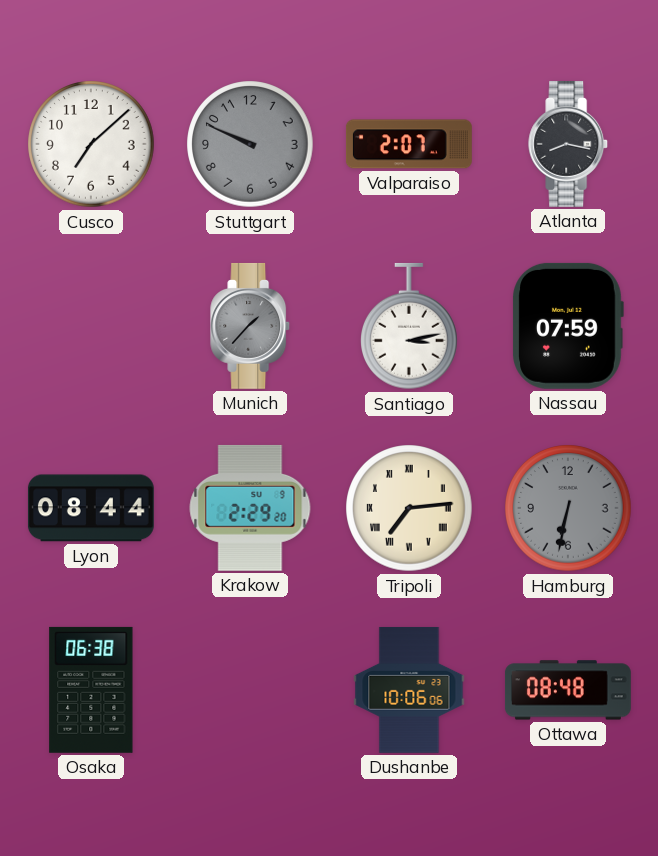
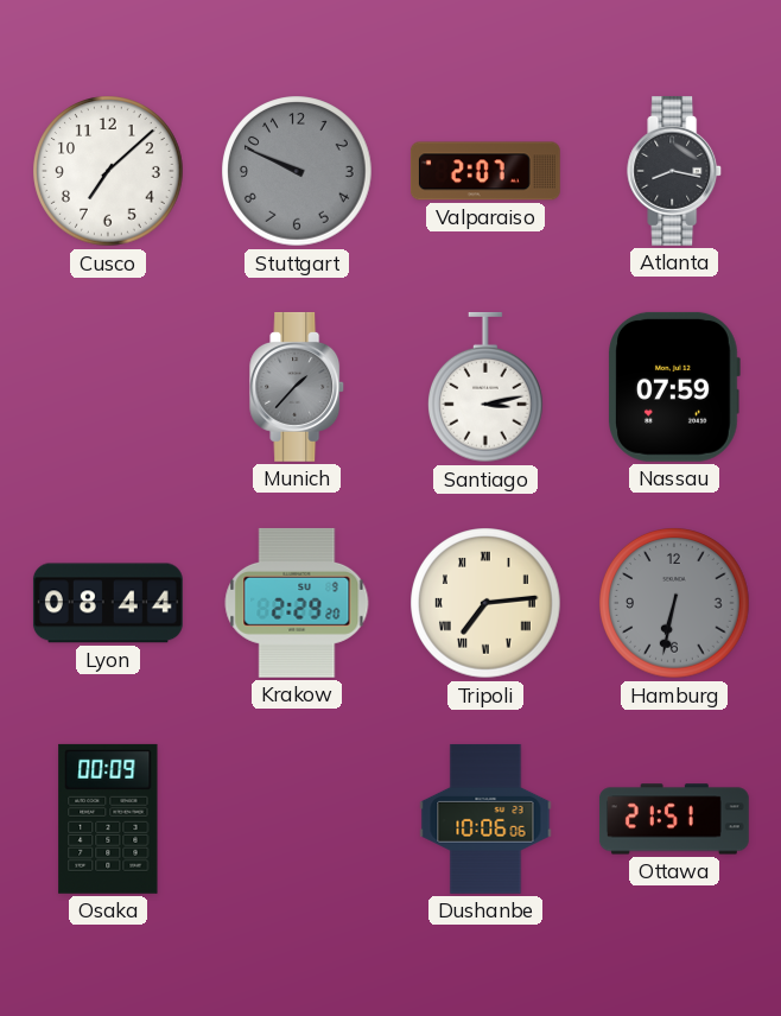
Osaka: 06:38 -> 00:09 (108, 819)
Ottawa: 08:48 -> 21:51 (674, 819)
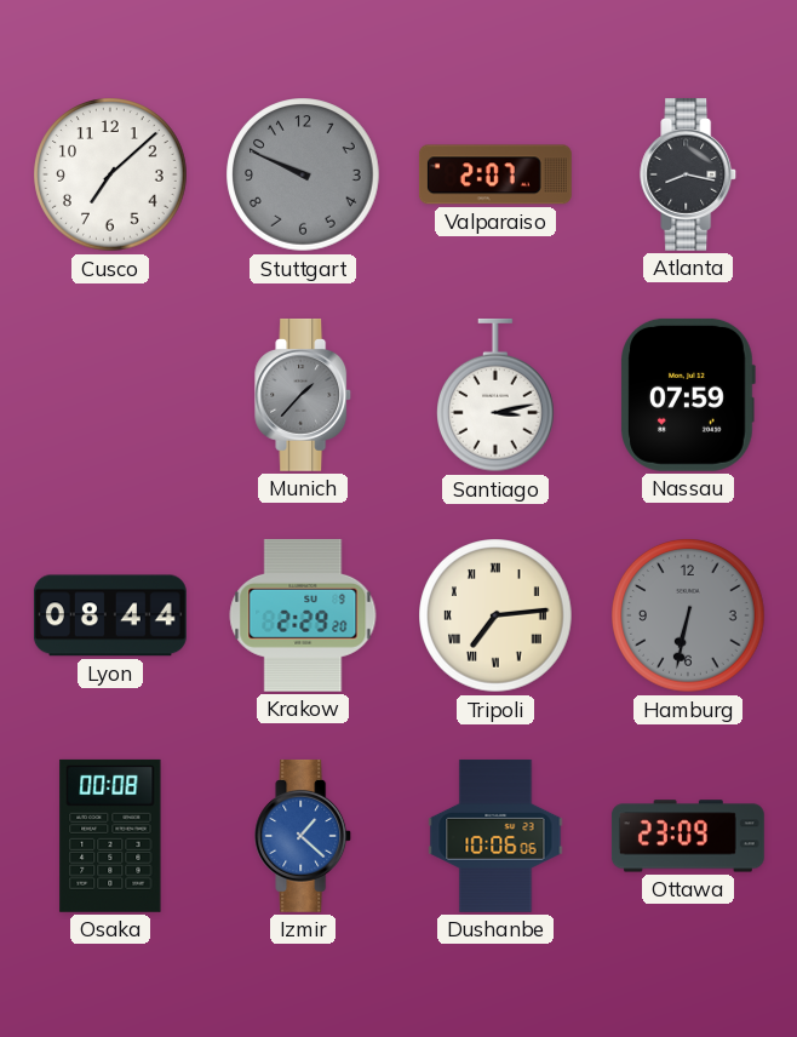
Osaka: 00:09 -> 00:08 (110, 836)
Izmir: none -> 1:22 (304, 836)
Ottawa: 21:51 -> 23:09 (688, 836)
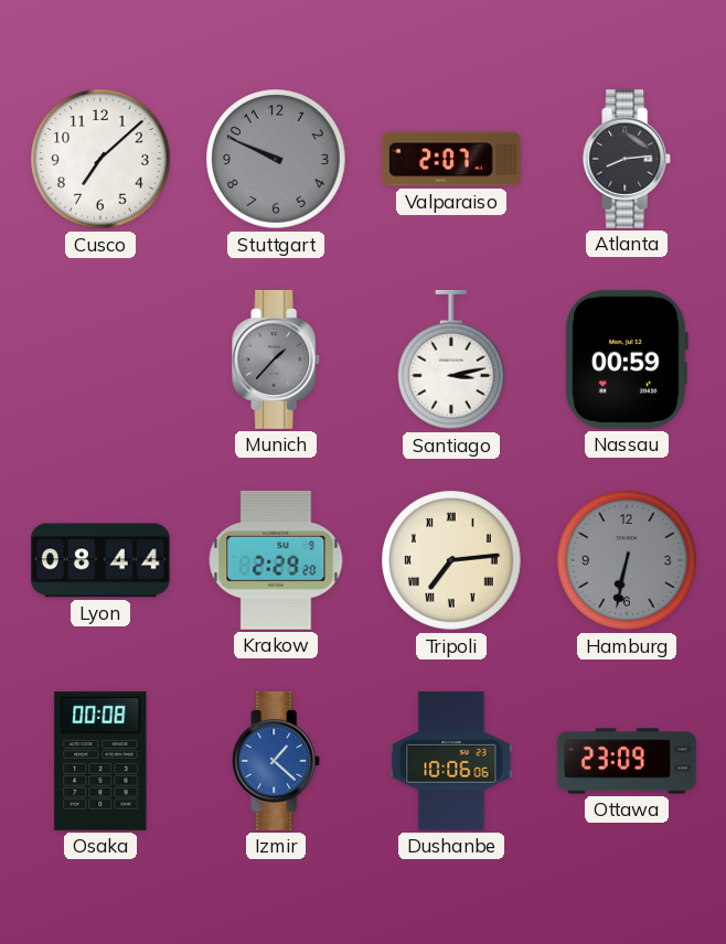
Atlanta: 8:17 -> 8:14 (628, 159)
Nassau: 07:59 -> 00:59 (627, 360)
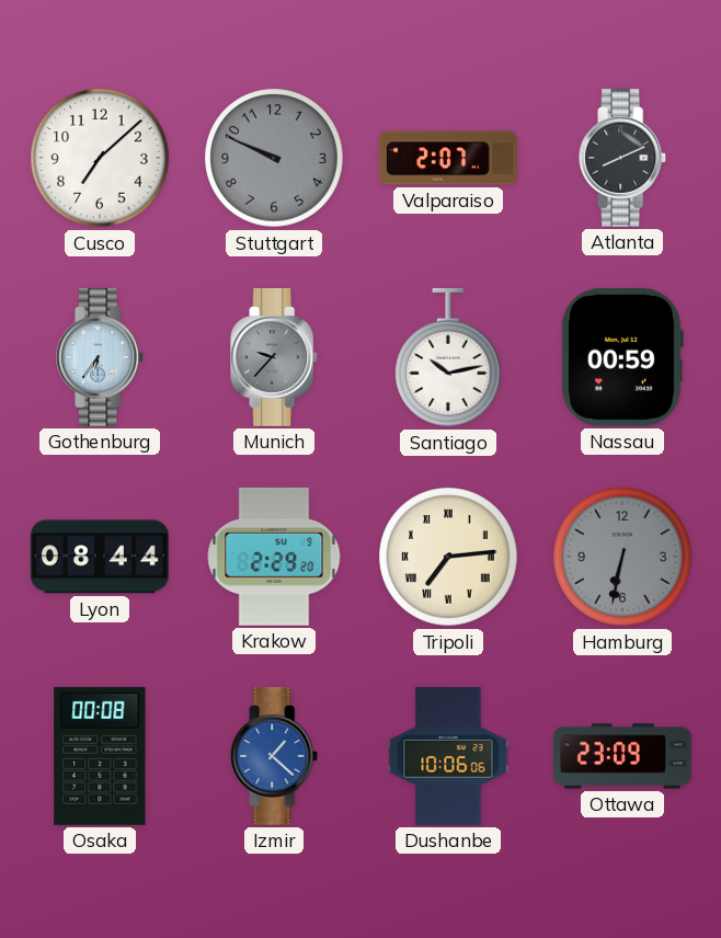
Atlanta: 8:14 -> 8:11 (623, 158)
Gothenburg: none -> 6:36 (101, 357)
Munich: 1:37 -> 9:37 (275, 357)
Santiago: 3:13 -> 10:13 (449, 357)
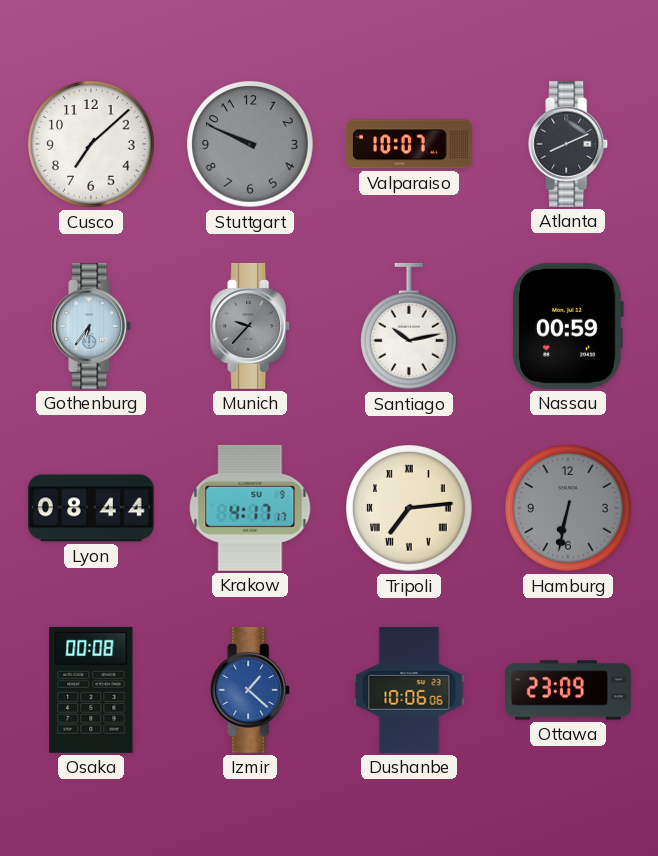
Valparaiso: 2:07 -> 10:07 (409, 144)
Krakow: 2:29 -> 4:17 (250, 508)
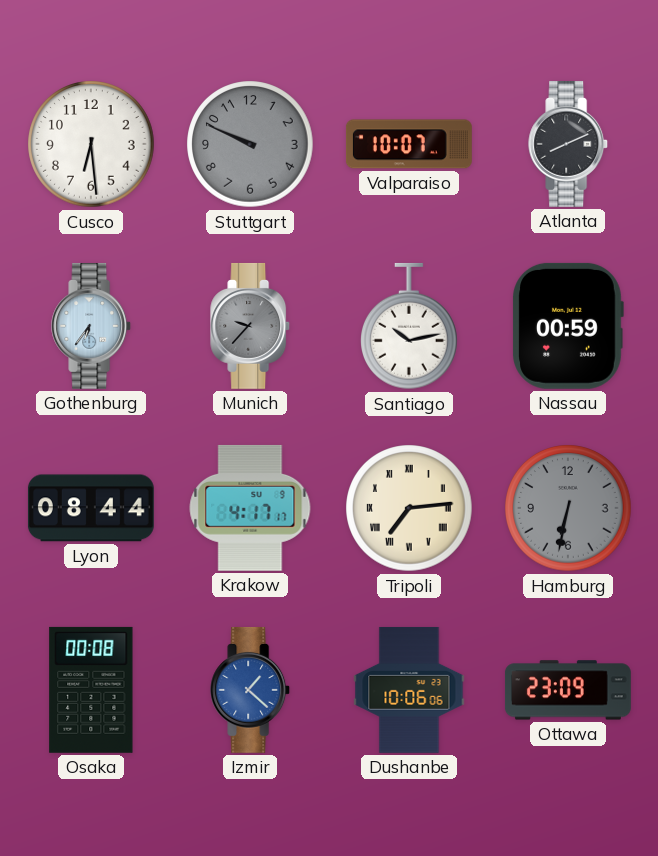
Cusco: 7:08 -> 6:29 (91, 144)
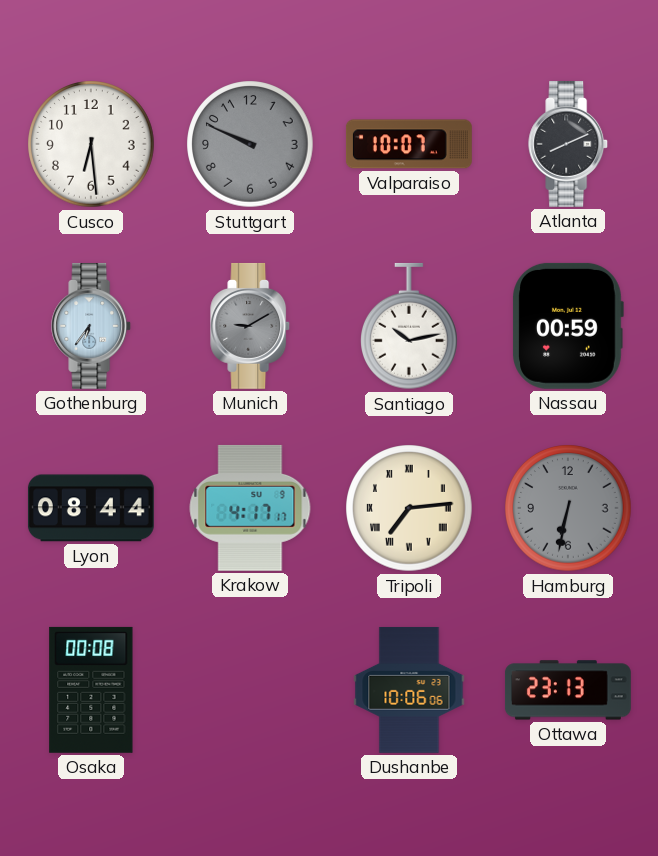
Munich: 9:37 -> 9:10 (251, 326)
Izmir: 1:22 -> none (251, 690)
Ottawa: 23:09 -> 23:13 (568, 690)
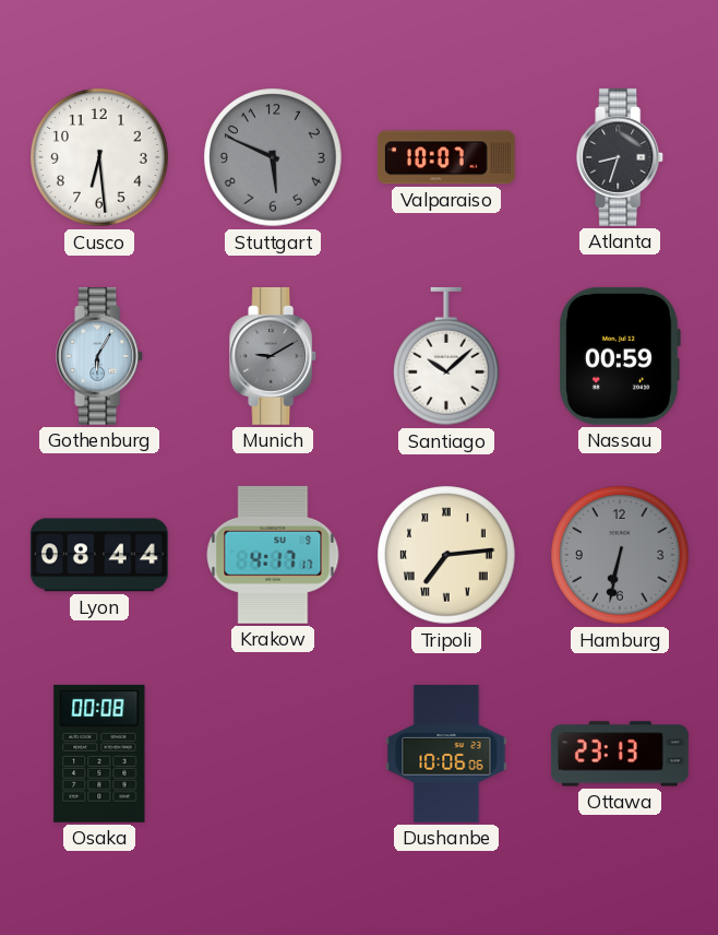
Stuttgart: 9:49 -> 5:49 (273, 157)
Atlanta: 8:11 -> 8:33 (621, 157)
Gothenburg: 6:36 -> 6:05 (100, 356)
Santiago: 10:13 -> 10:08 (447, 356)
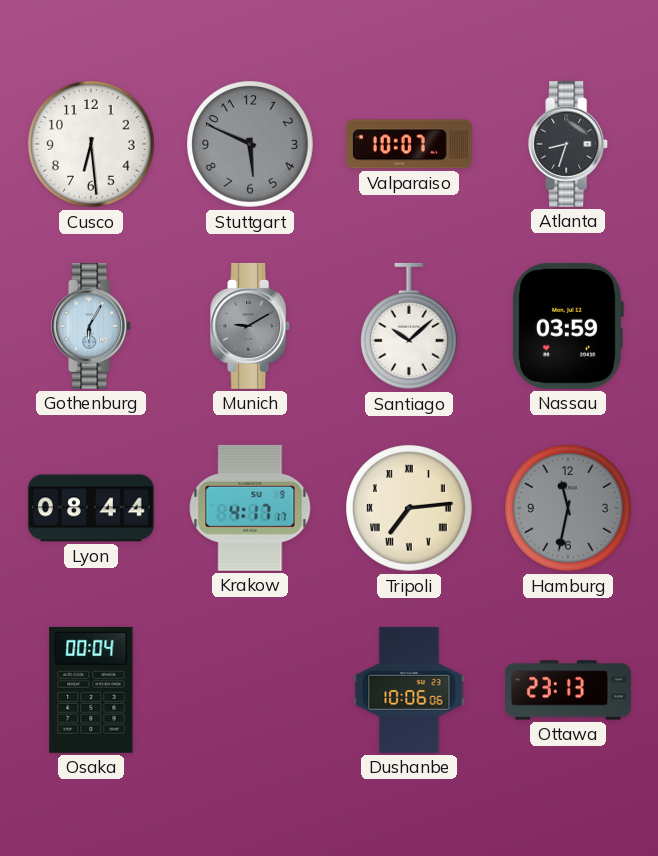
Nassau: 00:59 -> 03:59 (568, 326)
Hamburg: 6:32 -> 11:32 (568, 508)
Osaka: 00:08 -> 00:04 (91, 690)
